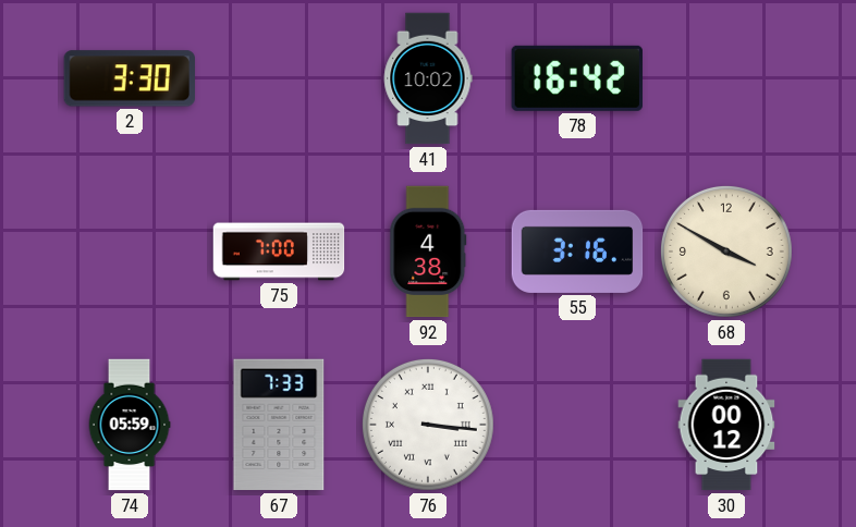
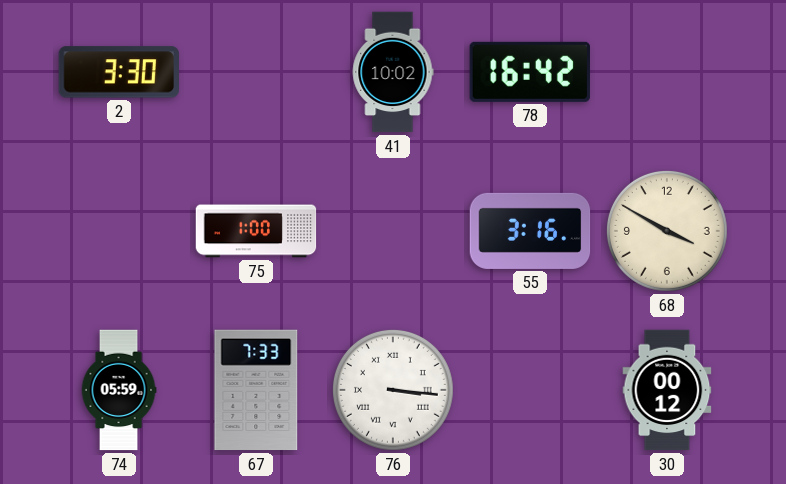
75: 7:00 -> 1:00 (256, 231)
92: 4:38 -> none (428, 252)
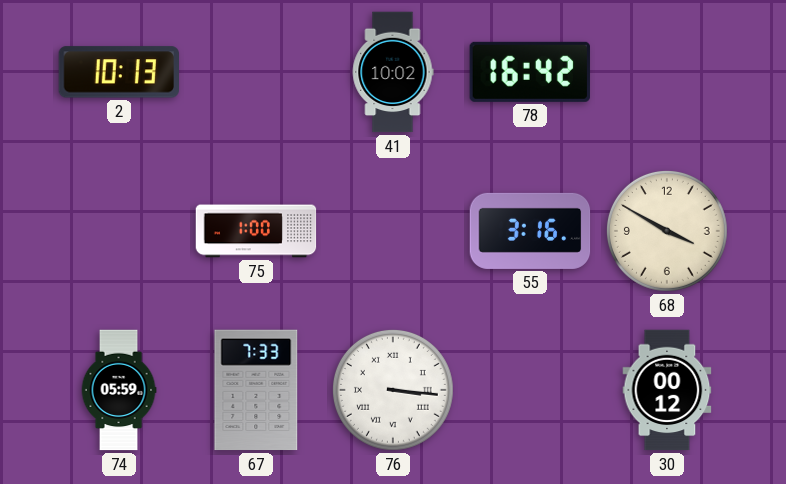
2: 3:30 -> 10:13 (118, 72)
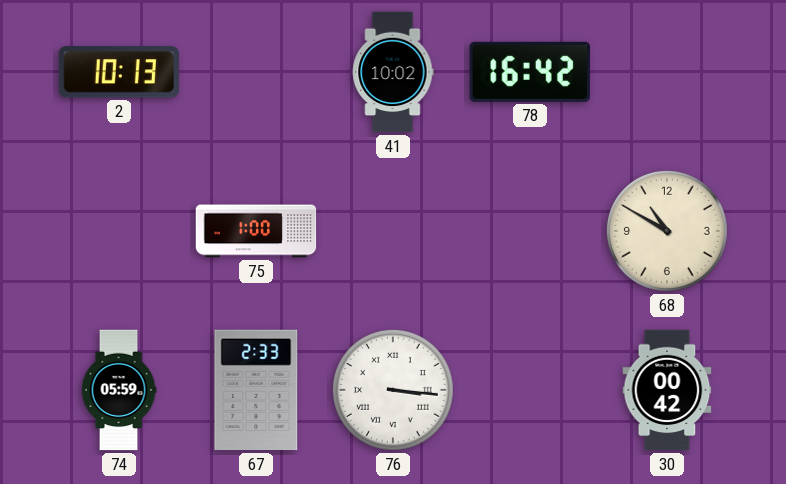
55: 3:16 -> none (530, 231)
68: 3:50 -> 10:50 (667, 231)
67: 7:33 -> 2:33 (256, 390)
30: 00:12 -> 00:42 (667, 390)
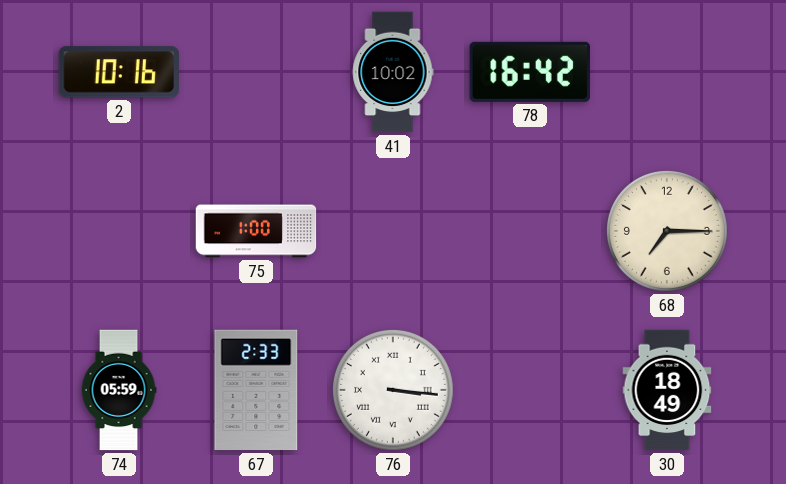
2: 10:13 -> 10:16 (118, 72)
68: 10:50 -> 7:15 (667, 231)
30: 00:42 -> 18:49 (667, 390)
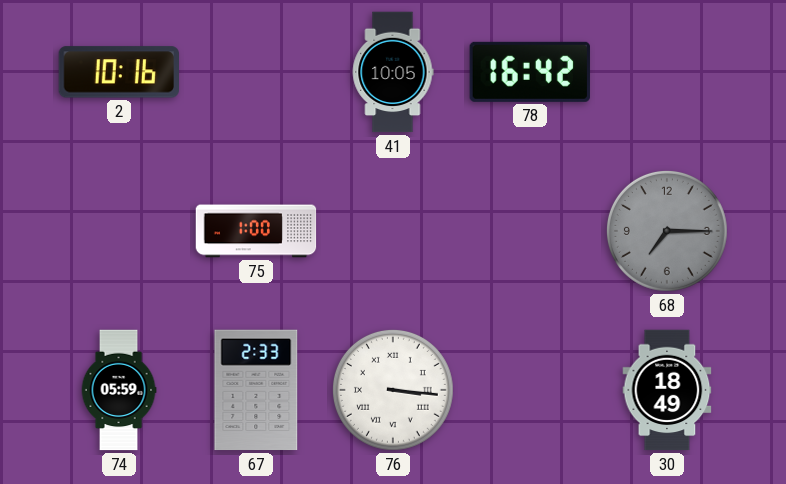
41: 10:02 -> 10:05 (393, 72)
68 dial: cream -> grey (667, 231)
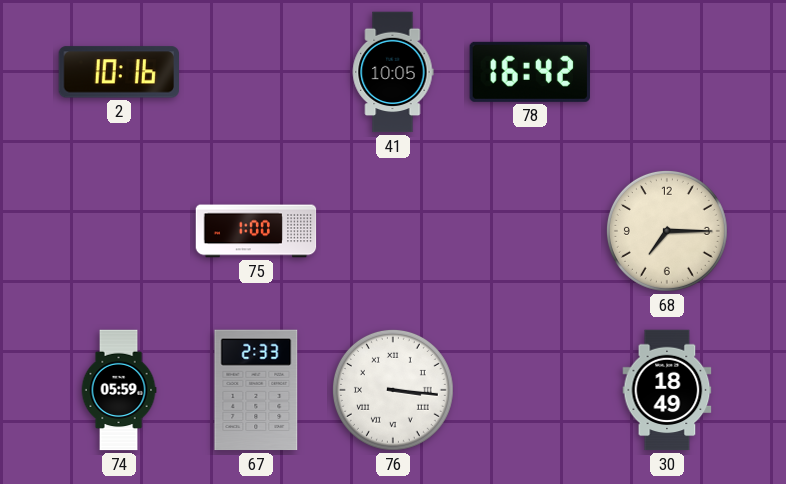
68 dial: grey -> cream (667, 231)
